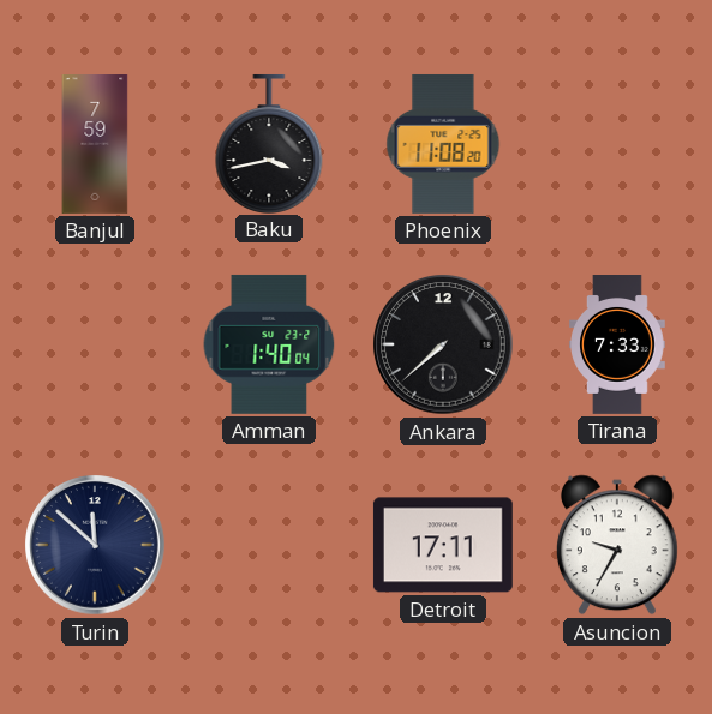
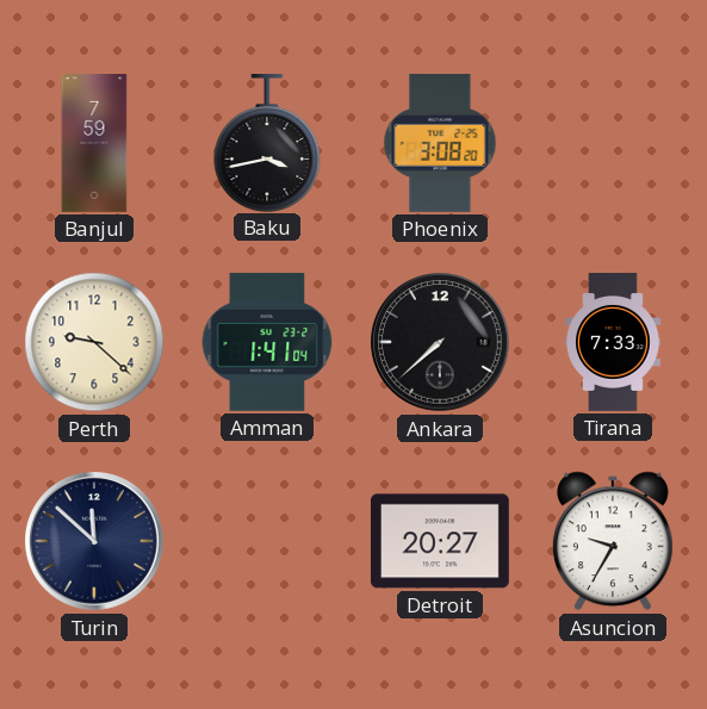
Phoenix: 11:08 -> 3:08 (440, 143)
Perth: none -> 9:22 (94, 342)
Amman: 1:40 -> 1:41 (267, 342)
Detroit: 17:11 -> 20:27 (440, 541)
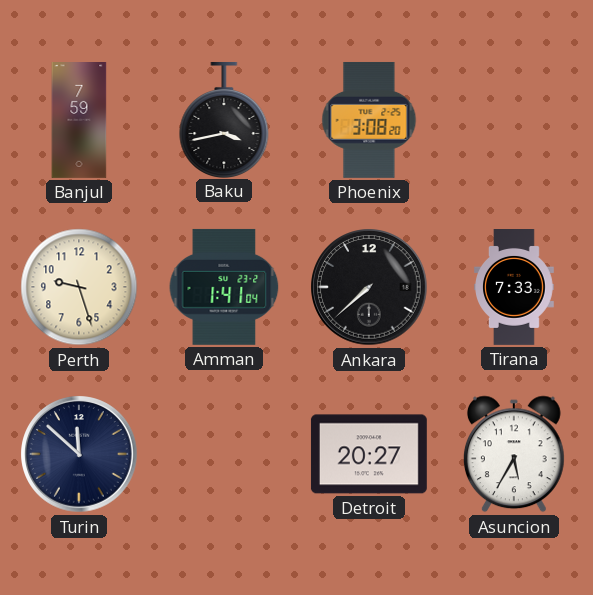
Perth: 9:22 -> 9:27 (79, 287)
Asuncion: 9:35 -> 5:35 (514, 454)
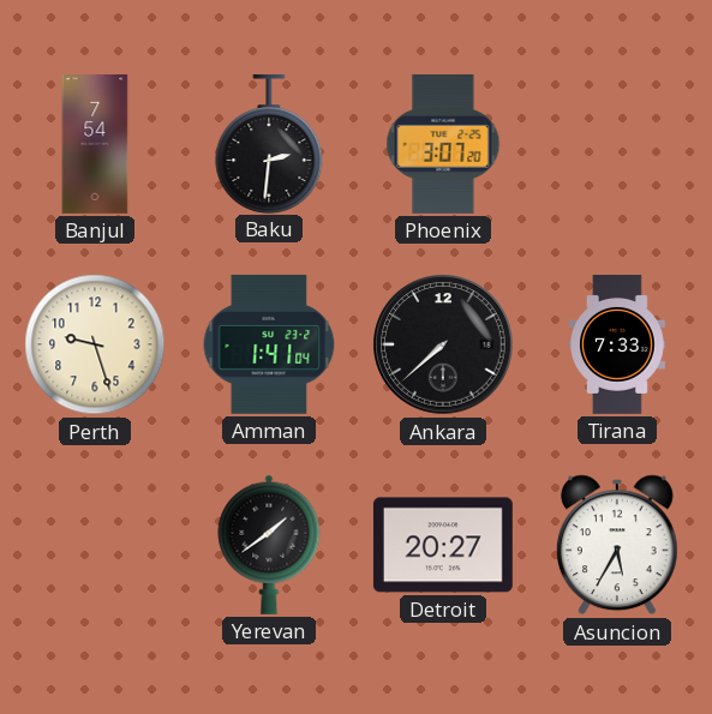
Banjul: 7:59 -> 7:54 (95, 145)
Baku: 3:43 -> 2:31 (269, 143)
Phoenix: 3:08 -> 3:07 (443, 144)
Turin: 11:52 -> none (79, 454)
Yerevan: none -> 1:39 (269, 545)
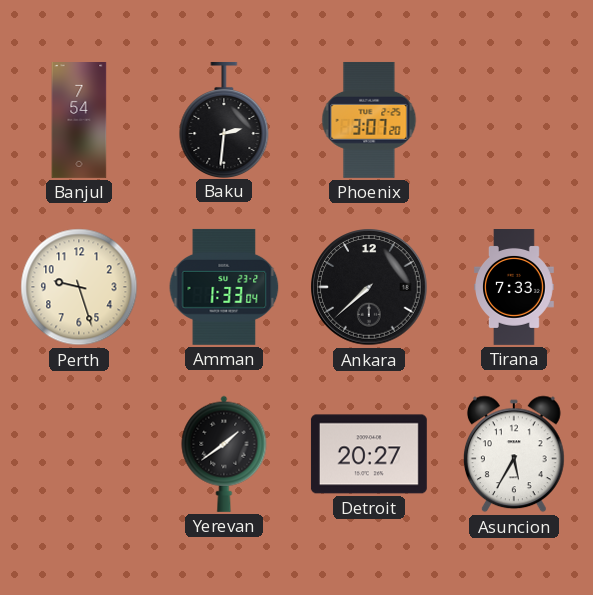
Amman: 1:41 -> 1:33 (224, 287)
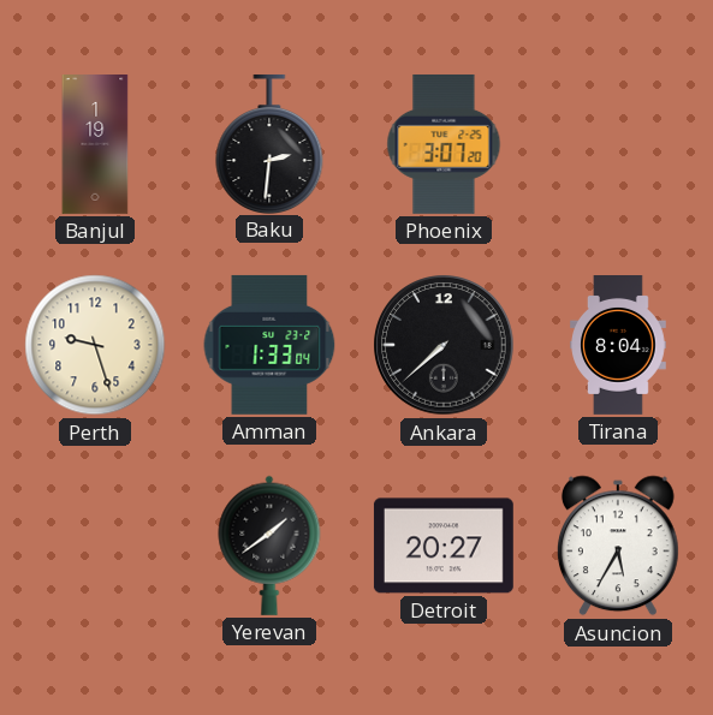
Banjul: 7:54 -> 1:19 (95, 145)
Tirana: 7:33 -> 8:04 (619, 346)
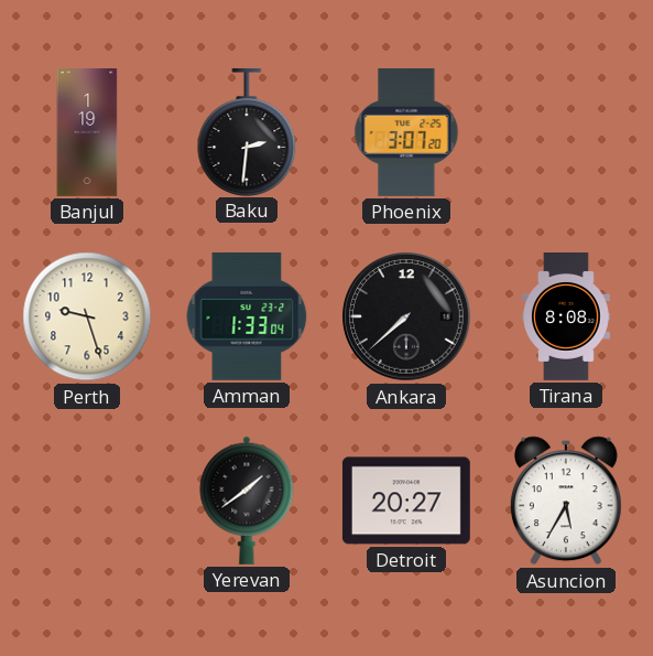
Tirana: 8:04 -> 8:08 (567, 318)
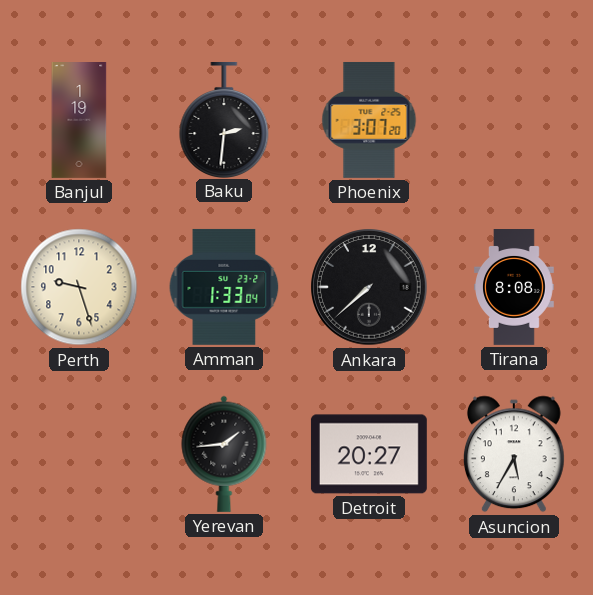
Yerevan: 1:39 -> 1:44 (224, 454)
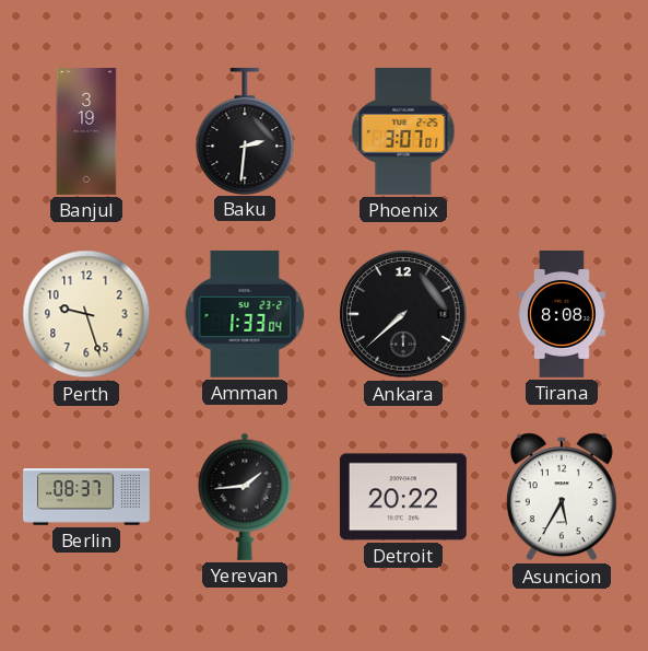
Banjul: 1:19 -> 3:19 (86, 132)
Phoenix: 3:07:20 -> 3:07:01 (403, 131)
Berlin: none -> 08:37 (87, 497)
Detroit: 20:27 -> 20:22 (403, 497)
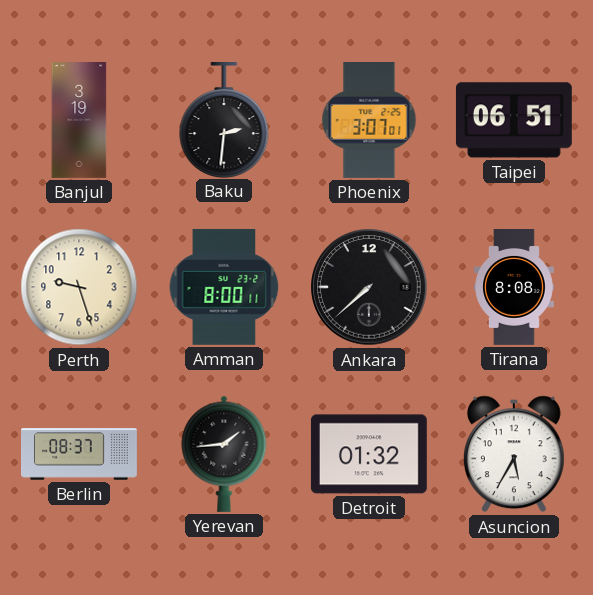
Taipei: none -> 06:51 (514, 120)
Amman: 1:33 -> 8:00 (224, 287)
Detroit: 20:22 -> 01:32 (369, 454)
